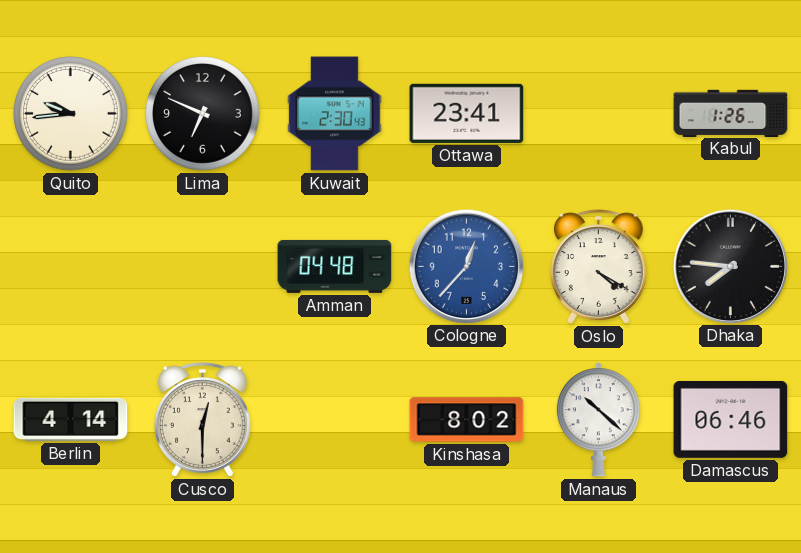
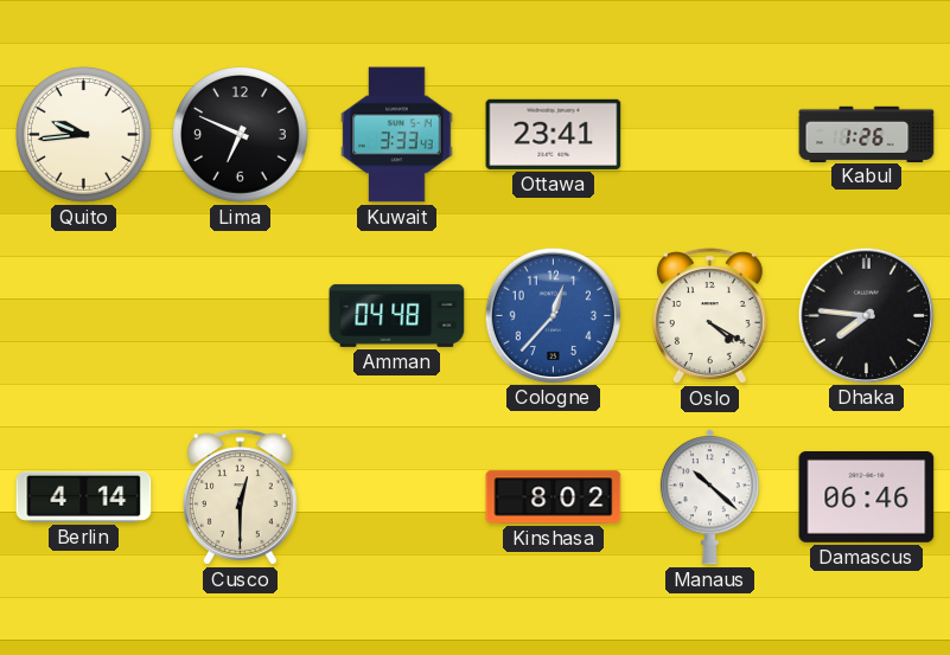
Kuwait: 2:30 -> 3:33 (397, 135)
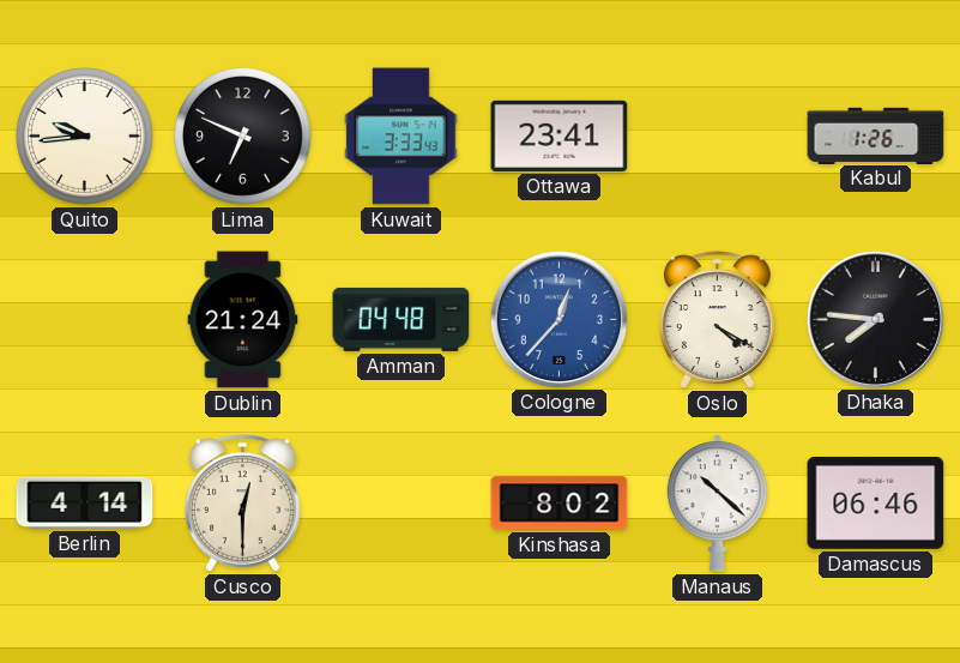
Dublin: none -> 21:24 (243, 320)
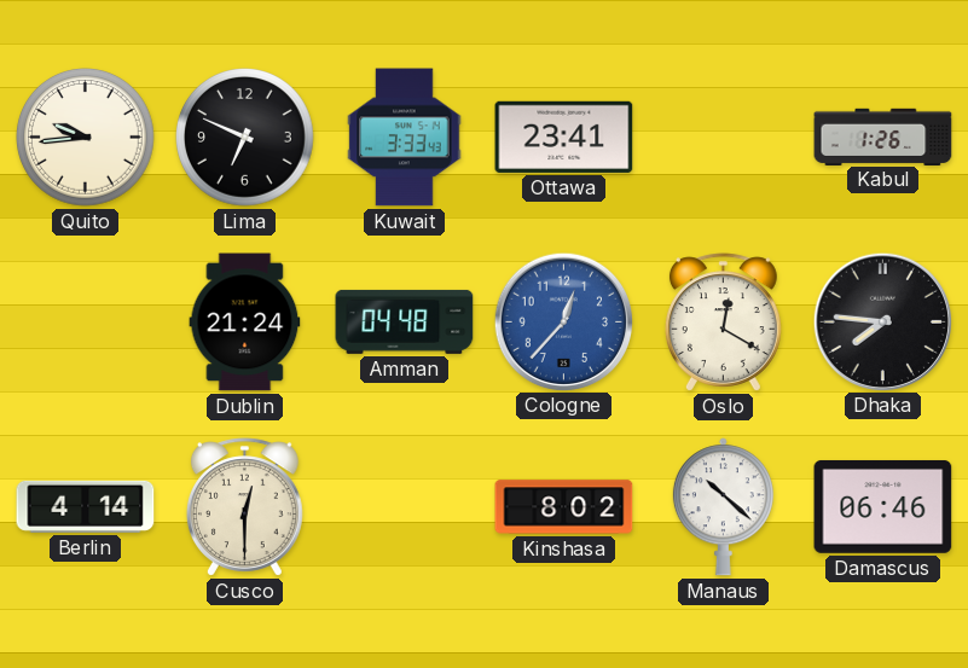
Oslo: 4:20 -> 12:20 (723, 323)
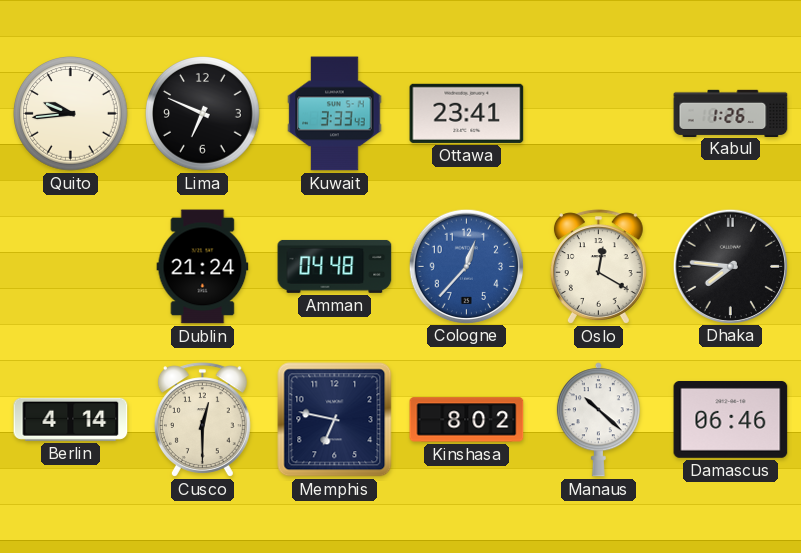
Memphis: none -> 6:47 (335, 420)
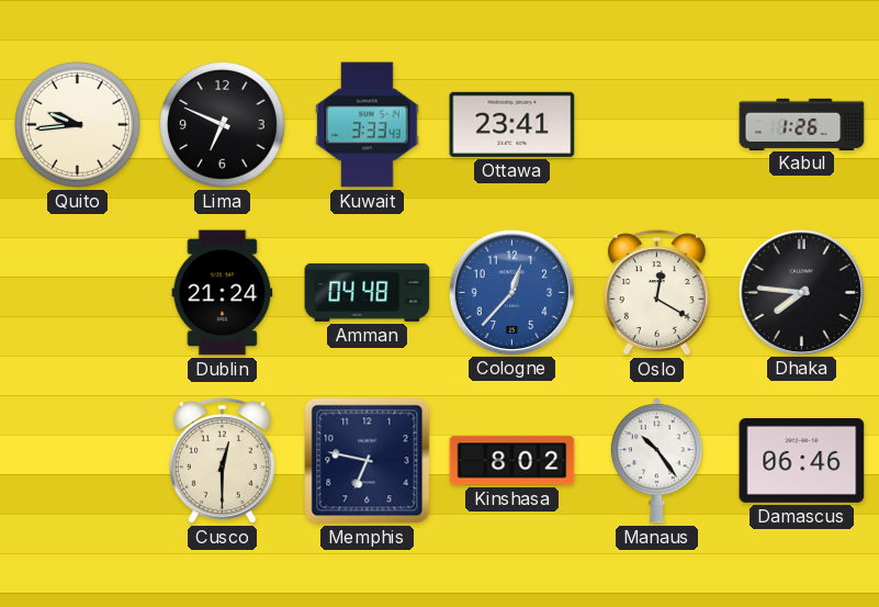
Berlin: 4:14 -> none (71, 419)
Manaus: 10:22 -> 10:24 (656, 461)
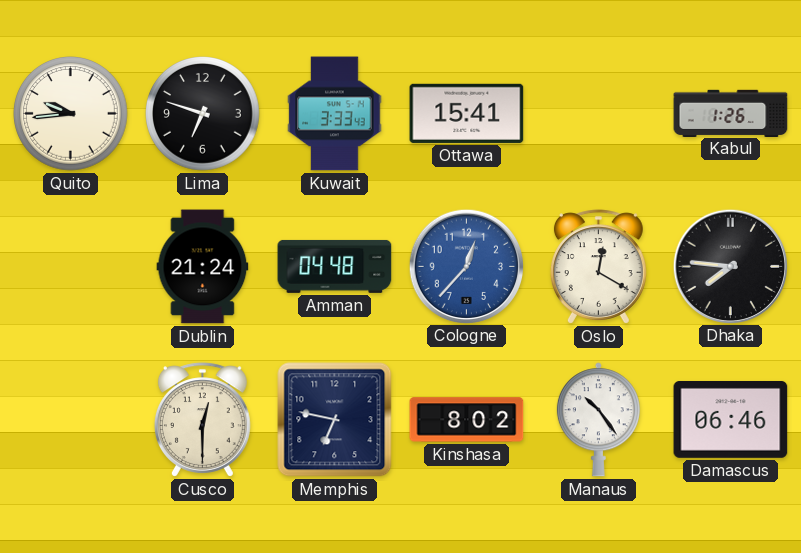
Lima: 6:49 -> 6:48 (203, 114)
Ottawa: 23:41 -> 15:41 (467, 113)
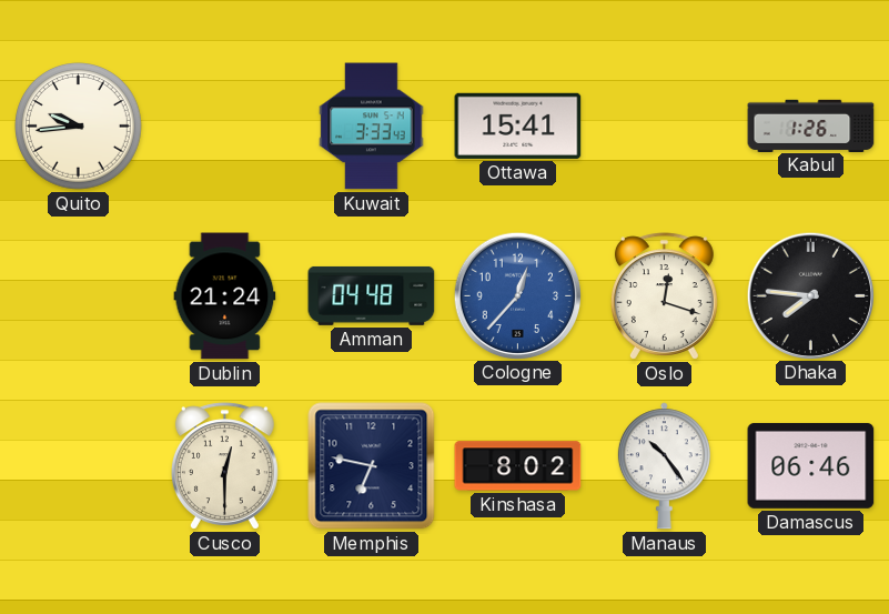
Lima: 6:48 -> none (203, 114)
Oslo: 12:20 -> 12:18 (664, 296)
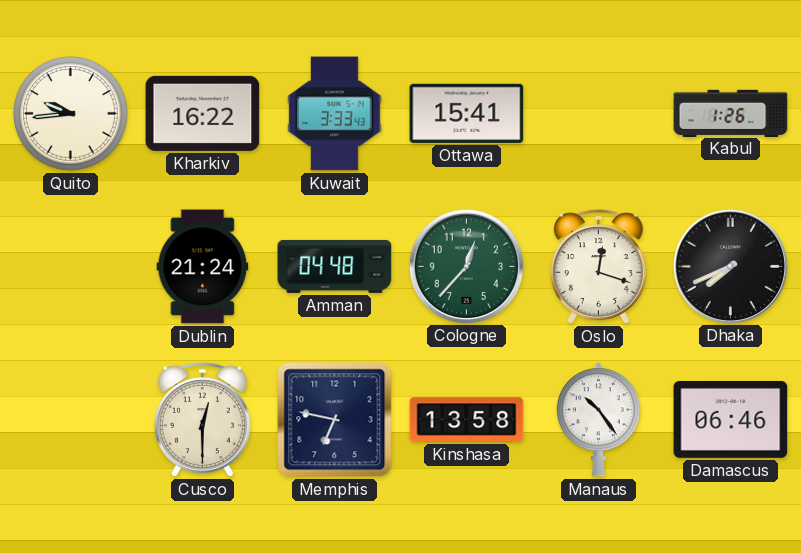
Kharkiv: none -> 16:22 (203, 113)
Cologne dial: blue -> green (466, 266)
Dhaka: 7:46 -> 7:41 (730, 266)
Kinshasa: 8:02 -> 13:58 (467, 420)
